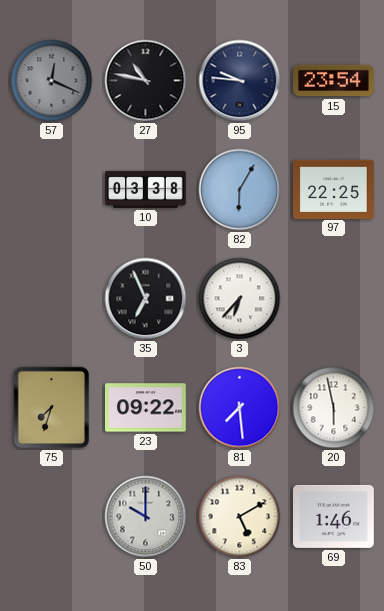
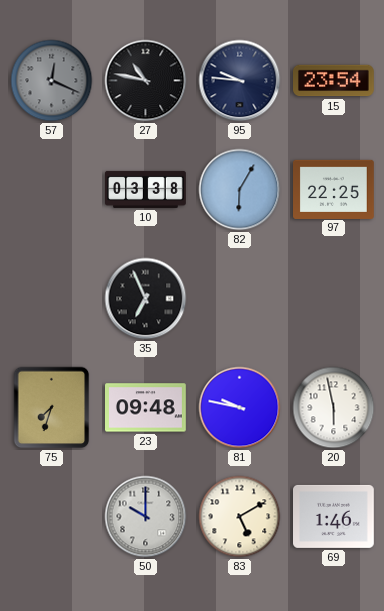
3: 6:37 -> none (240, 299)
23: 09:22 -> 09:48 (146, 408)
81: 7:29 -> 9:47 (240, 408)
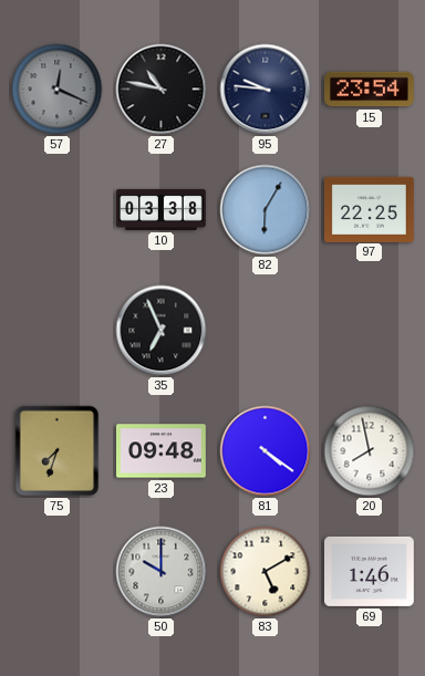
81: 9:47 -> 4:21 (266, 451)
20: 5:58 -> 7:58 (370, 451)
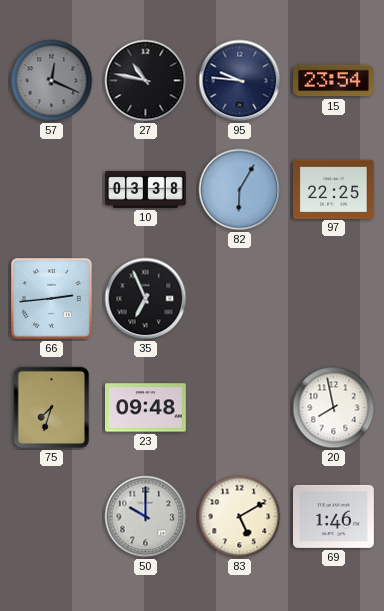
66: none -> 2:44 (52, 299)
81: 4:21 -> none (266, 451)
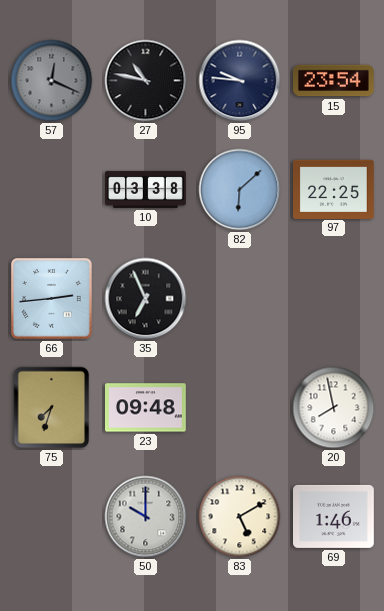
82: 6:05 -> 6:08 (240, 190)
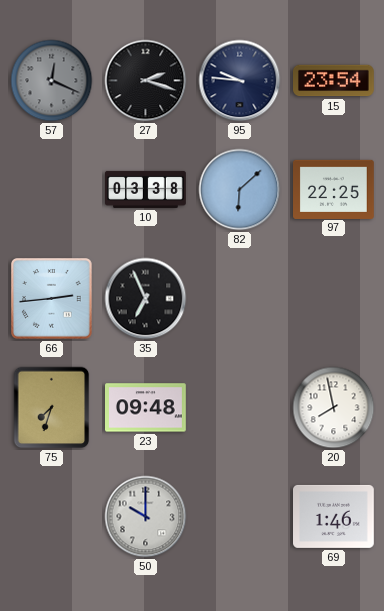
27: 10:47 -> 2:18 (146, 81)
83: 5:10 -> none (240, 517)
